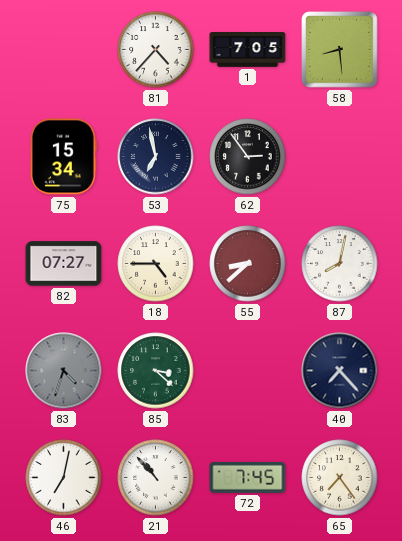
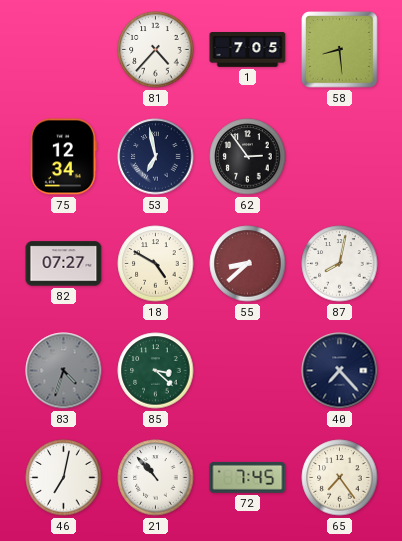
75: 15:34 -> 12:34 (63, 157)
18: 4:45 -> 4:50 (156, 264)
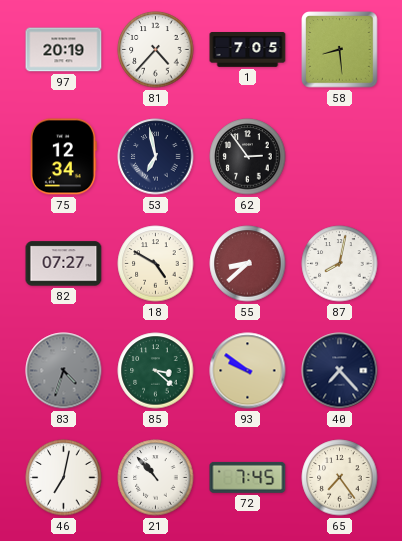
97: none -> 20:19 (64, 50)
93: none -> 9:51 (248, 371)
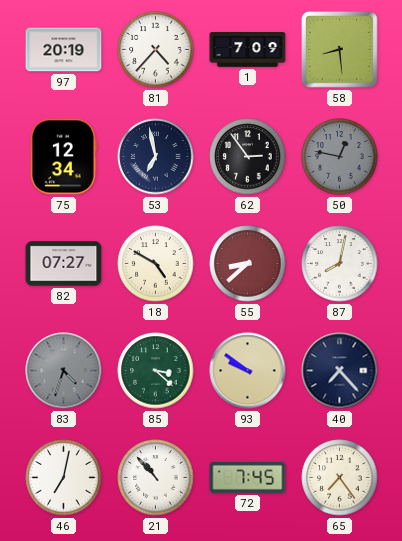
1: 7:05 -> 7:09 (248, 50)
50: none -> 12:47 (340, 157)
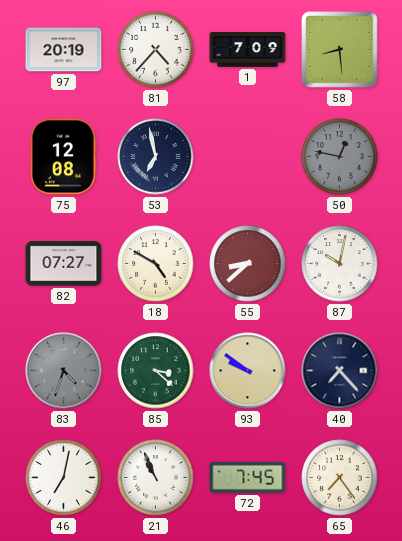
75: 12:34 -> 12:08 (63, 157)
62: 2:54 -> none (248, 157)
87: 8:02 -> 10:02 (340, 264)
21: 10:53 -> 10:56 (156, 478)
